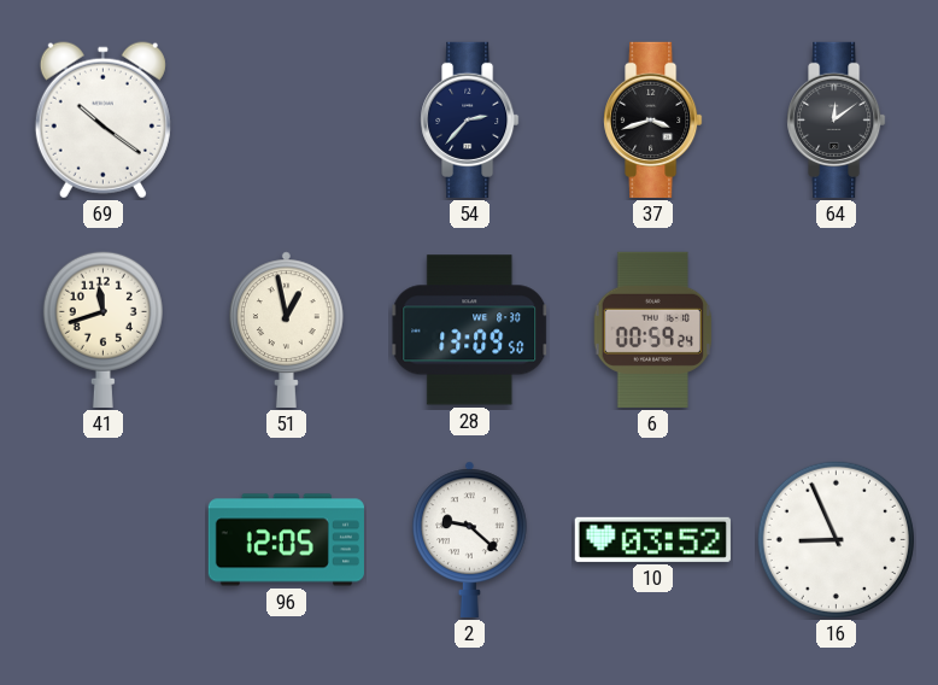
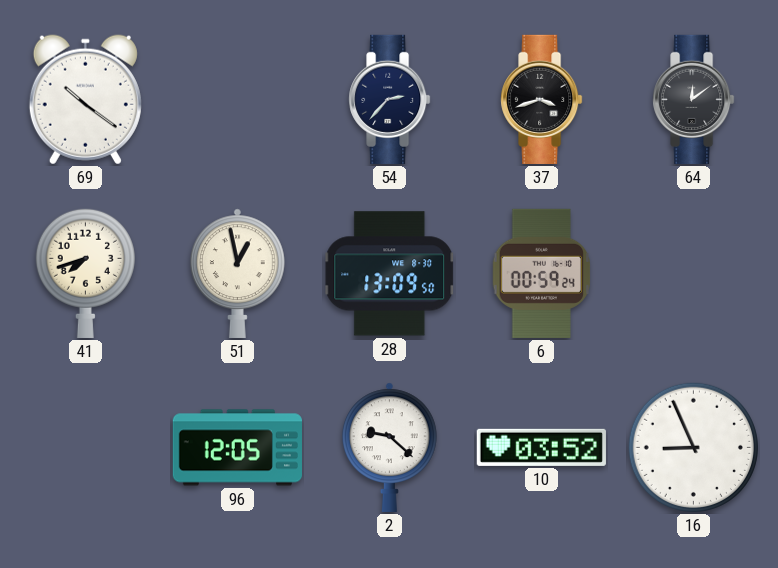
41: 11:42 -> 7:42 (85, 273)
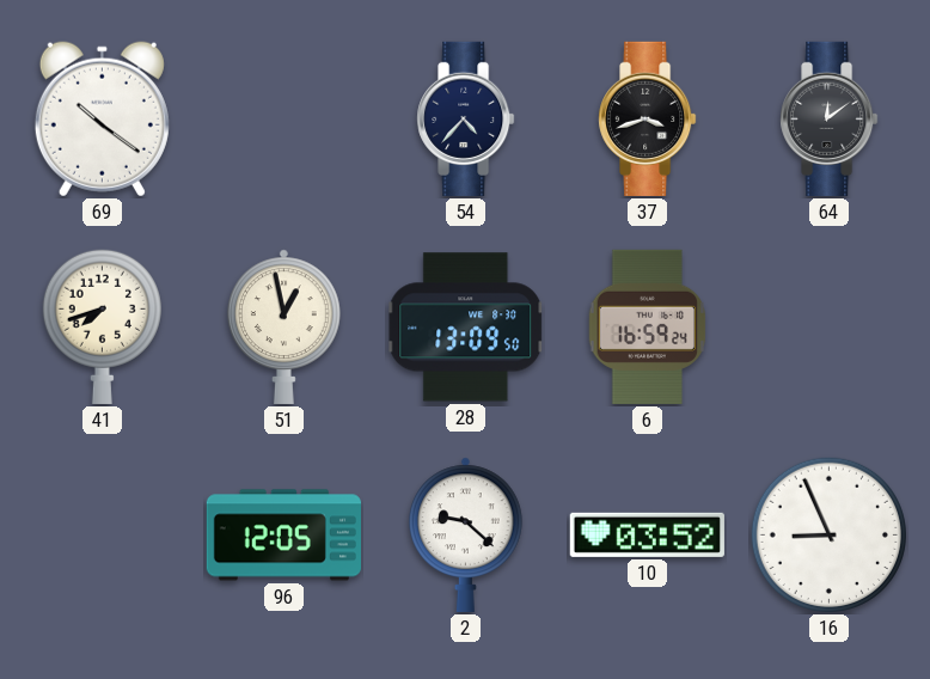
54: 2:37 -> 4:37 (466, 118)
6: 00:59 -> 16:59 (648, 326)
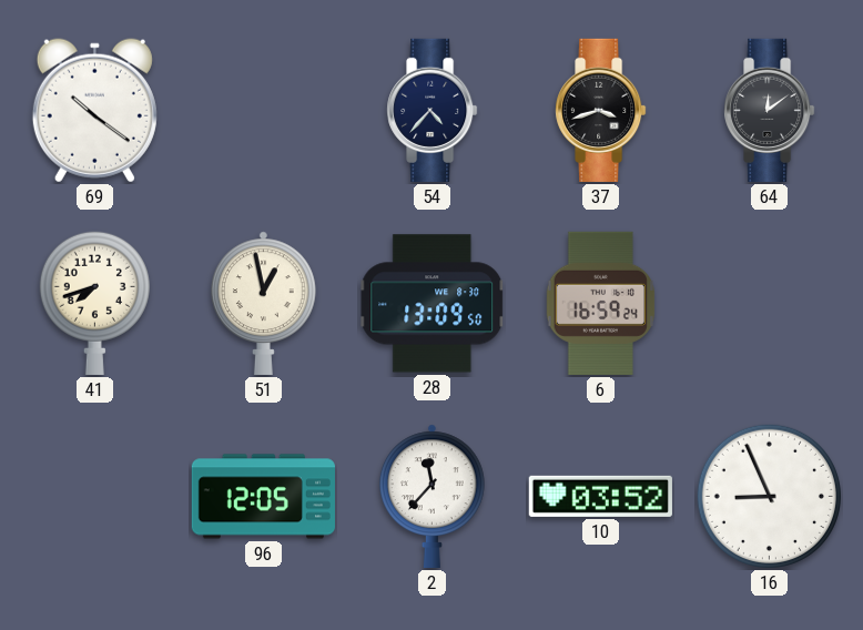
2: 9:22 -> 11:37 (431, 496)
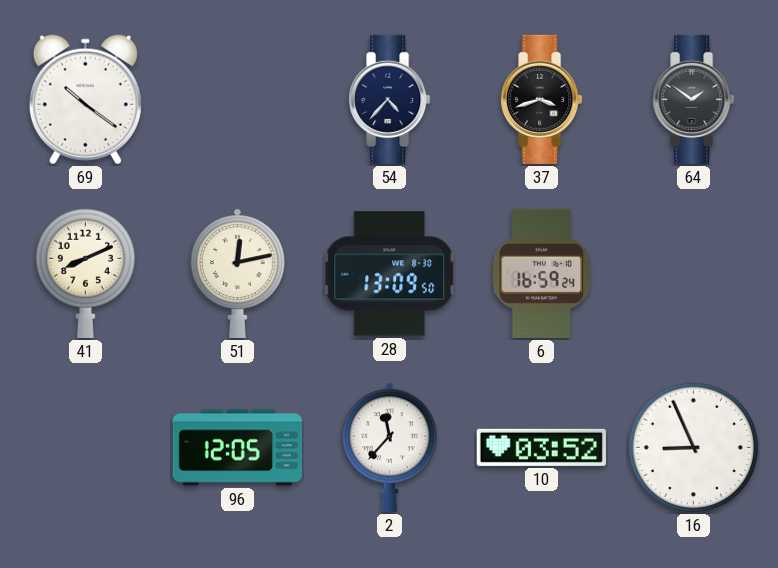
64: 12:09 -> 1:51 (694, 99)
41: 7:42 -> 8:11 (85, 273)
51: 12:58 -> 12:13 (237, 273)
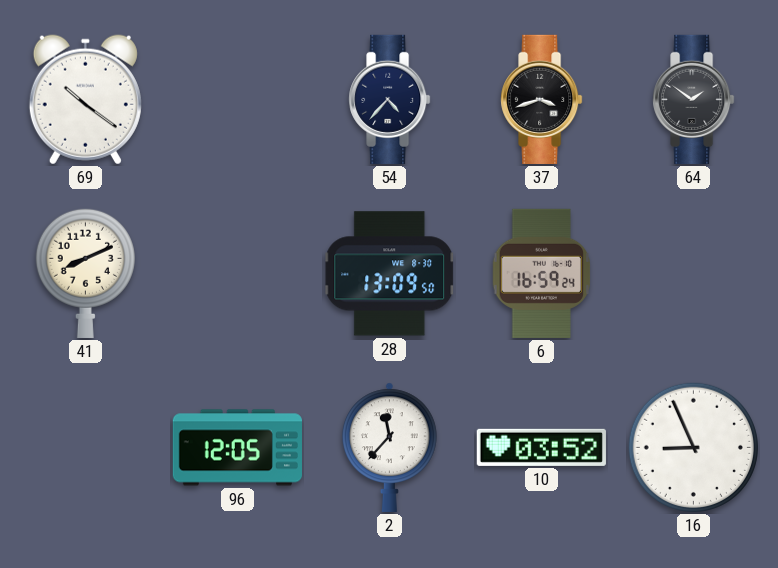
51: 12:13 -> none (237, 273)
